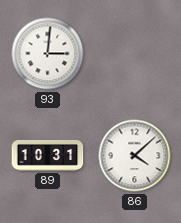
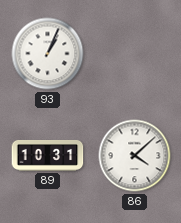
93: 3:01 -> 1:04 (48, 54)
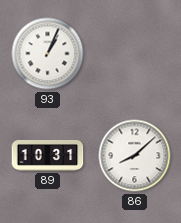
86: 4:08 -> 8:08 (135, 156)
